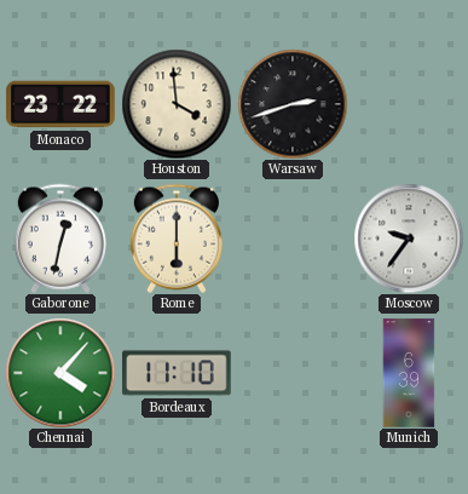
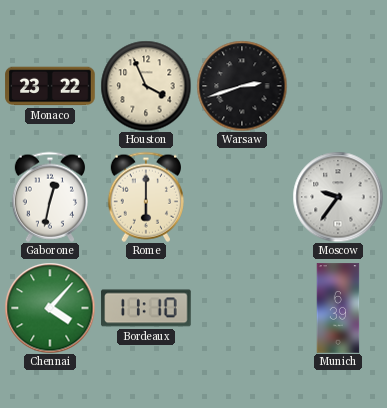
Houston: 3:59 -> 3:56 (146, 86)
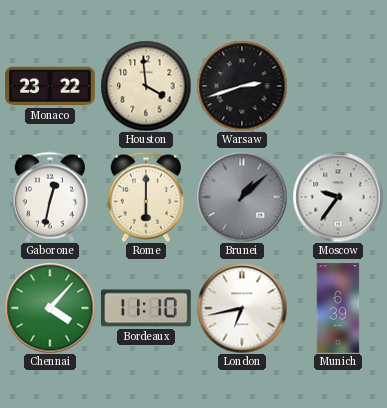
Houston: 3:56 -> 3:59 (146, 86)
Brunei: none -> 1:08 (242, 197)
London: none -> 6:43 (242, 308)
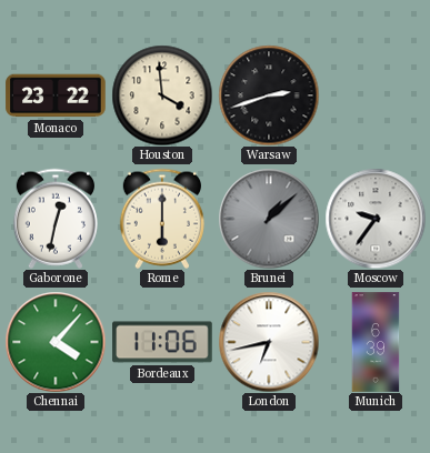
Bordeaux: 11:10 -> 11:06 (162, 342)
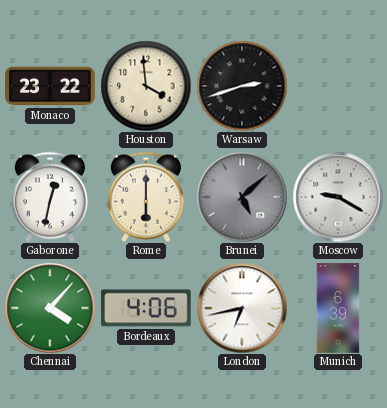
Brunei: 1:08 -> 5:08 (242, 197)
Moscow: 9:36 -> 9:20 (338, 197)
Bordeaux: 11:06 -> 4:06 (146, 308)
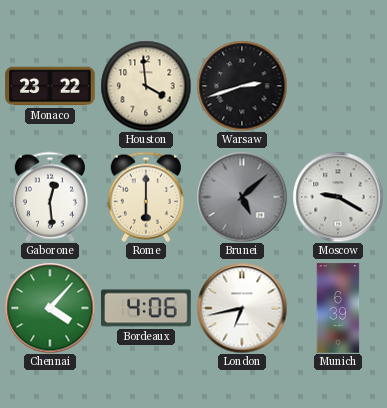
Gaborone: 12:32 -> 12:29 (50, 197)
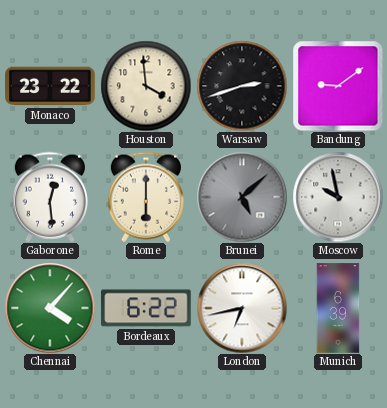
Bandung: none -> 9:09 (338, 86)
Moscow: 9:20 -> 9:58 (338, 197)
Bordeaux: 4:06 -> 6:22 (146, 308)
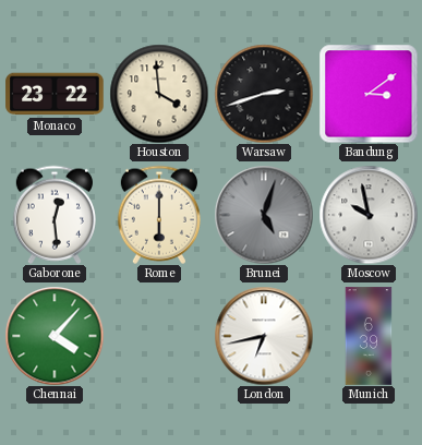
Bandung: 9:09 -> 3:09 (369, 94)
Brunei: 5:08 -> 5:03 (264, 215)
Bordeaux: 6:22 -> none (146, 308)
